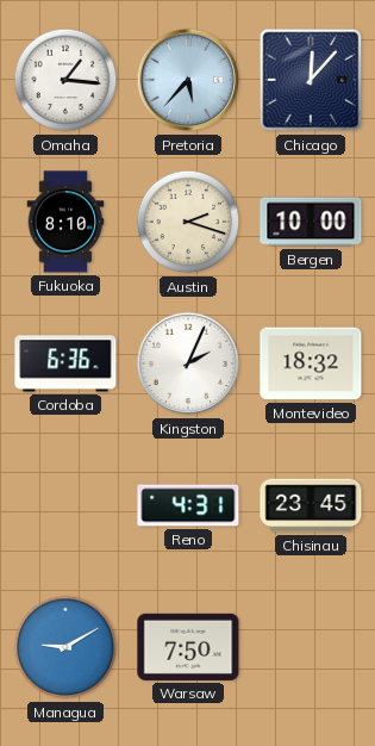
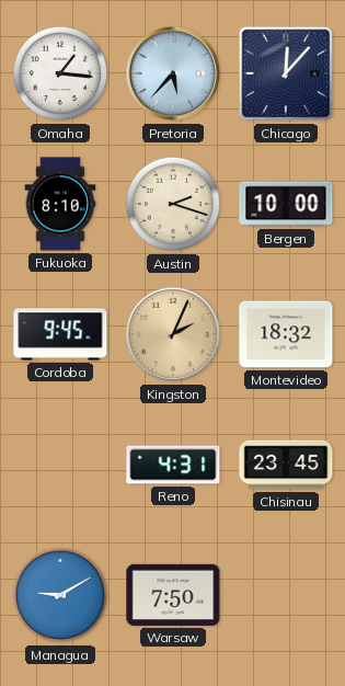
Cordoba: 6:36 -> 9:45 (60, 334)
Kingston dial: white -> champagne (173, 334)
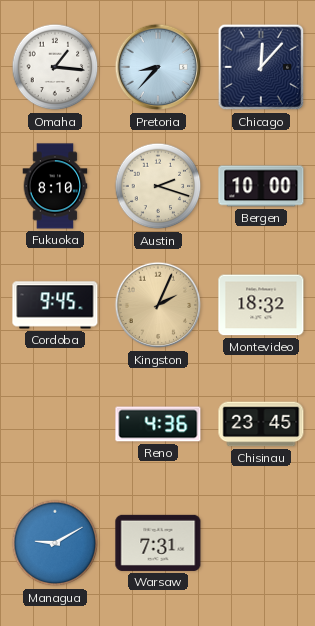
Pretoria: 5:37 -> 8:37 (158, 67)
Reno: 4:31 -> 4:36 (158, 424)
Warsaw: 7:50 -> 7:31 (158, 543)
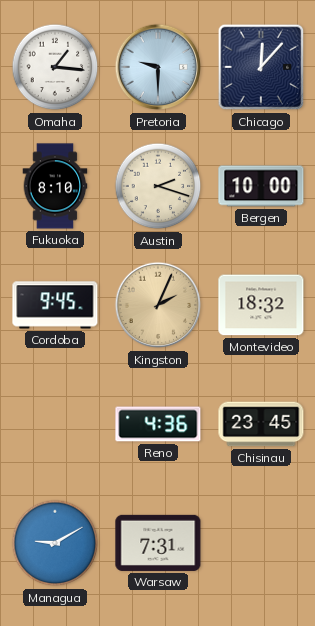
Pretoria: 8:37 -> 9:30 (158, 67)
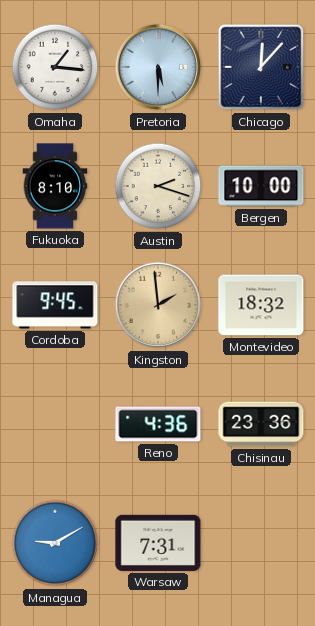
Pretoria: 9:30 -> 5:30 (158, 67)
Kingston: 2:04 -> 1:59 (158, 305)
Chisinau: 23:45 -> 23:36 (261, 424)
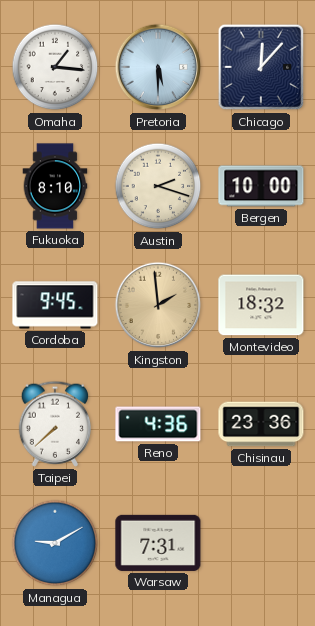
Taipei: none -> 7:38 (55, 424)
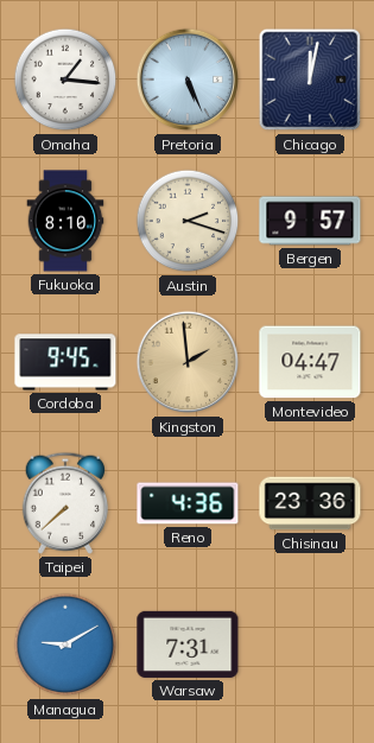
Pretoria: 5:30 -> 5:26 (188, 80)
Chicago: 12:07 -> 12:02 (310, 80)
Bergen: 10:00 -> 9:57 (310, 221)
Montevideo: 18:32 -> 04:47 (310, 362)
